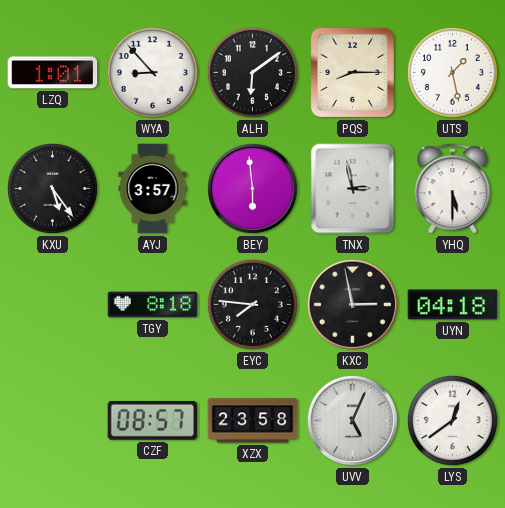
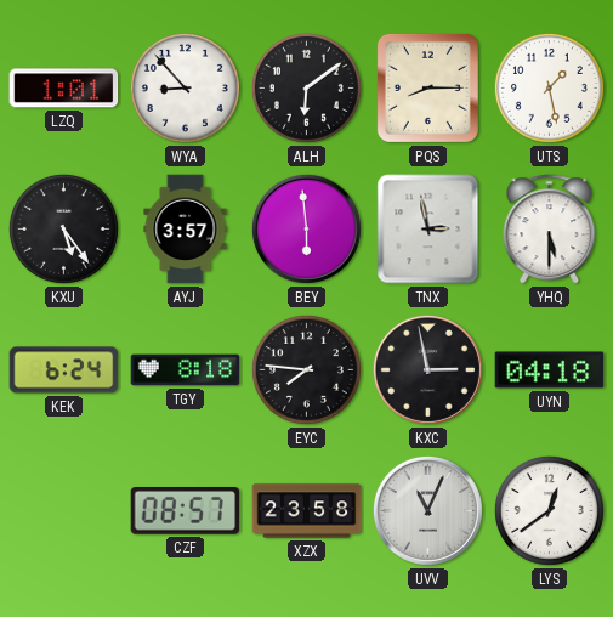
KEK: none -> 6:24 (64, 370)
UVV: 5:04 -> 11:04 (427, 510)
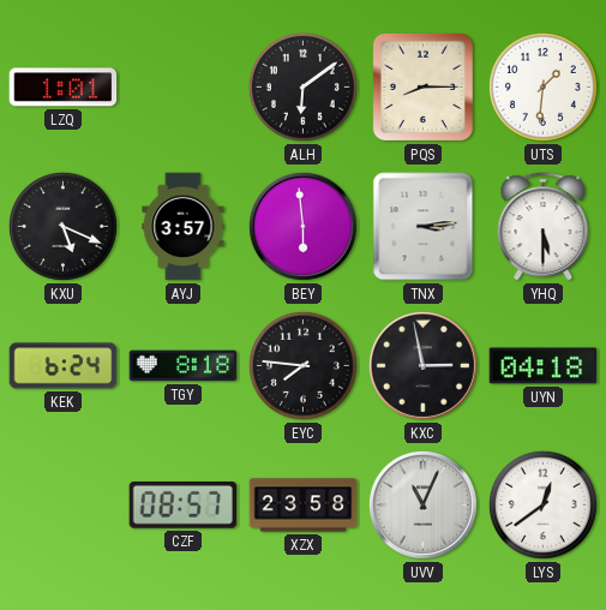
WYA: 8:53 -> none (185, 87)
UTS: 1:28 -> 1:31 (542, 86)
KXU: 5:24 -> 5:19 (62, 226)
TNX: 2:58 -> 3:14 (424, 227)
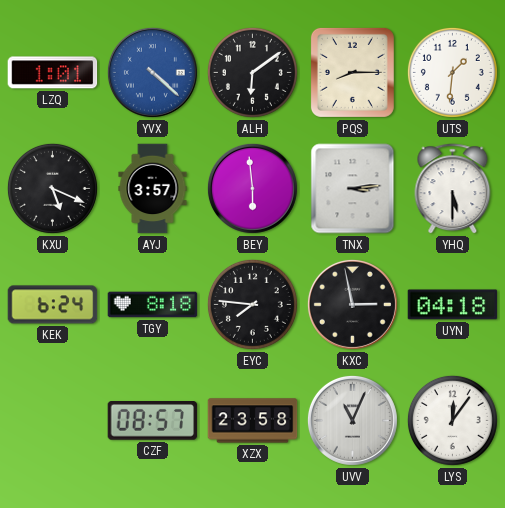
YVX: none -> 4:22 (152, 72)
LYS: 12:39 -> 12:06 (452, 420)
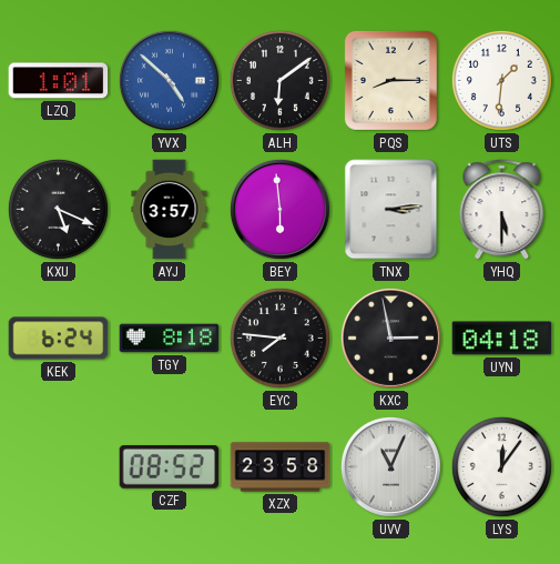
YVX: 4:22 -> 4:52 (169, 80)
CZF: 08:57 -> 08:52 (170, 467)
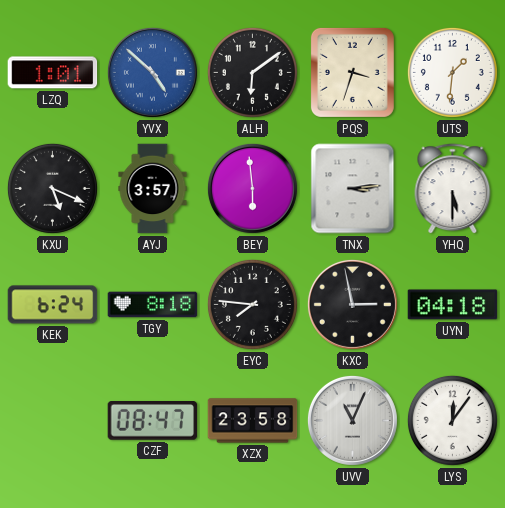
PQS: 8:15 -> 3:33 (352, 72)
CZF: 08:52 -> 08:47 (153, 421)
